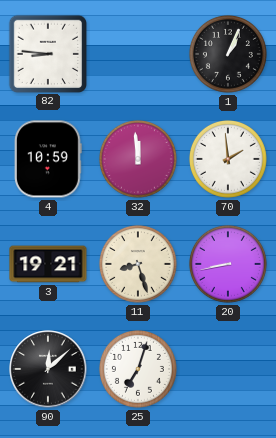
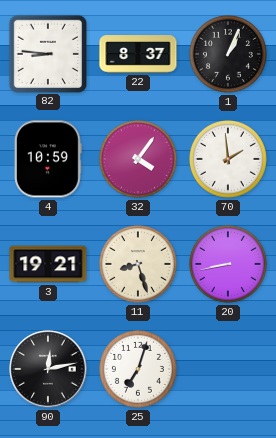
22: none -> 8:37 (138, 54)
32: 11:59 -> 4:06 (138, 159)
90: 12:08 -> 12:13 (48, 369)
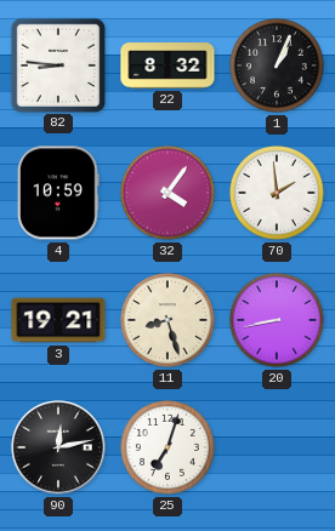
22: 8:37 -> 8:32 (167, 65)
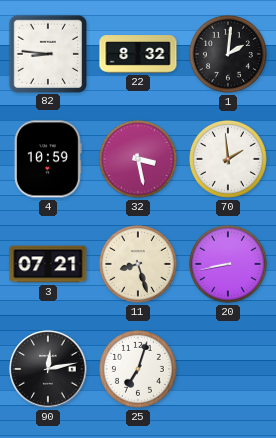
1: 1:04 -> 2:01 (228, 54)
32: 4:06 -> 3:28 (138, 159)
3: 19:21 -> 07:21 (48, 264)
